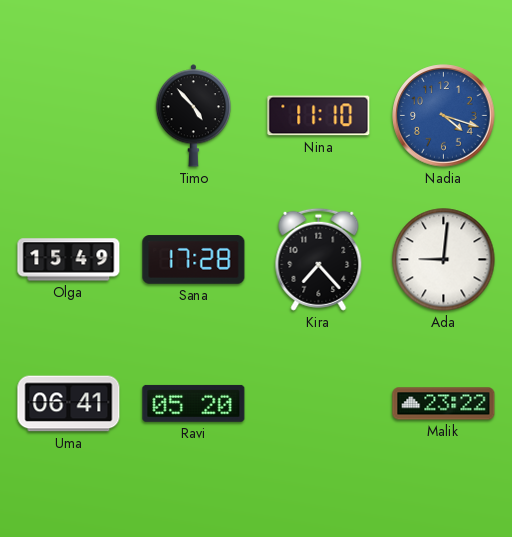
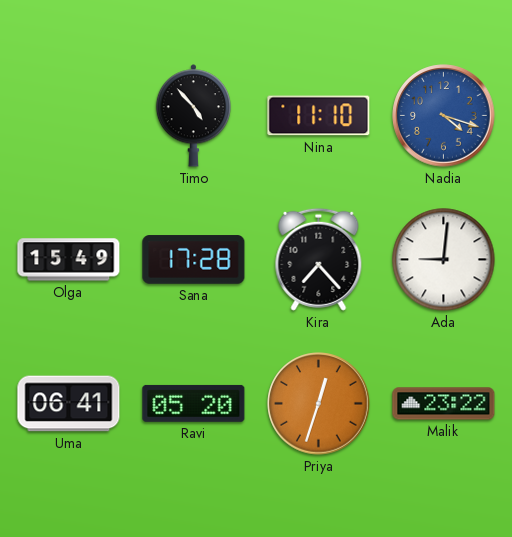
Priya: none -> 12:33 (319, 404)
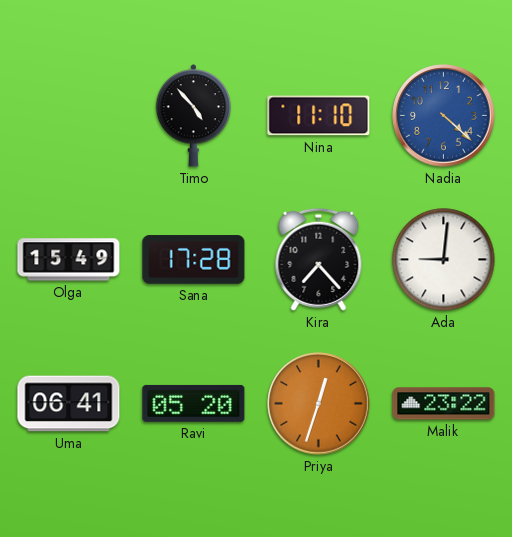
Nadia: 4:18 -> 4:22 (444, 116)
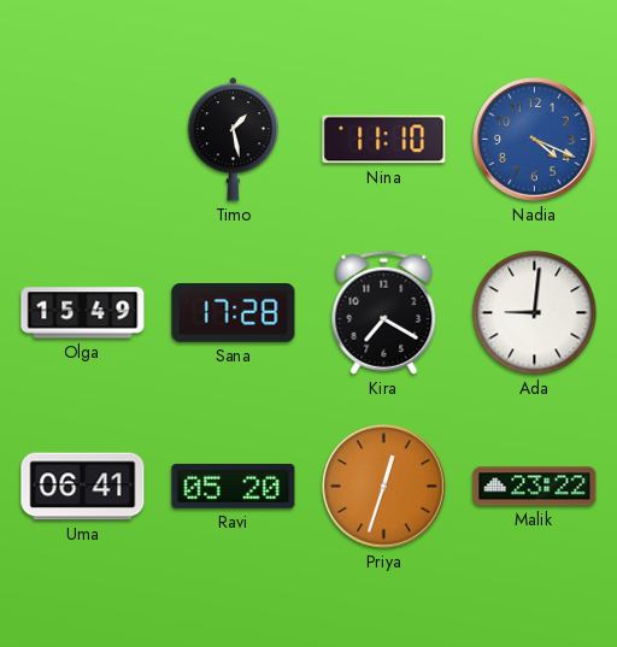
Timo: 4:53 -> 1:28 (233, 140)
Nadia: 4:22 -> 4:19 (535, 140)
Kira: 7:23 -> 7:20 (384, 312)
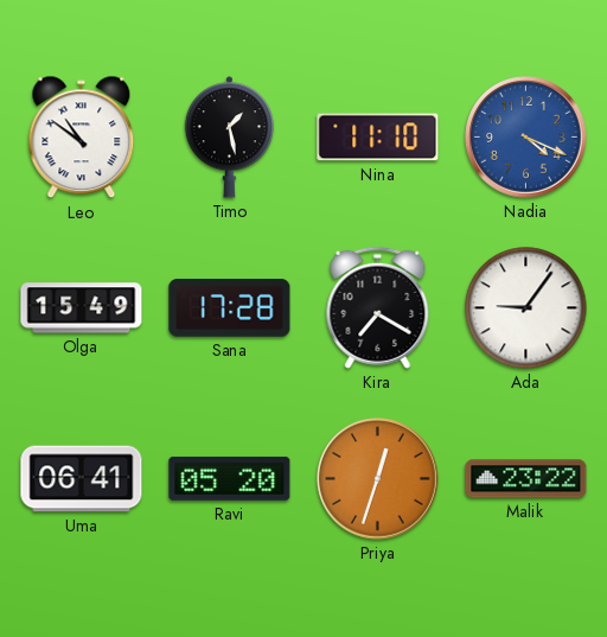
Leo: none -> 10:51 (82, 138)
Ada: 9:01 -> 9:06 (526, 308)
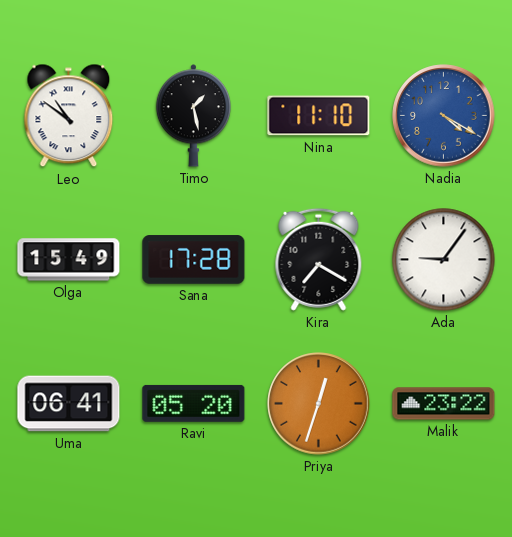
Nadia: 4:19 -> 4:20 (444, 116)
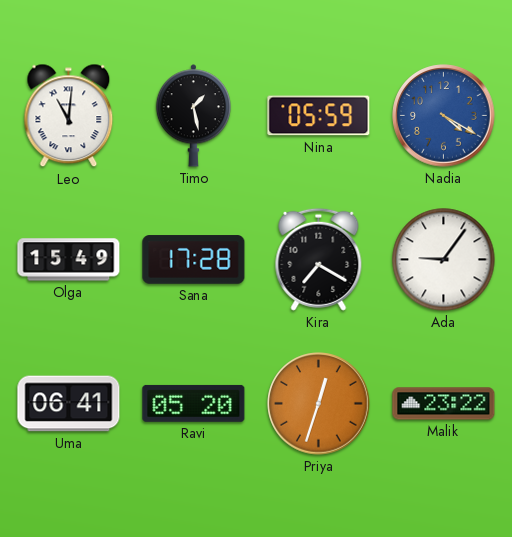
Leo: 10:51 -> 11:01 (69, 116)
Nina: 11:10 -> 05:59 (319, 116)
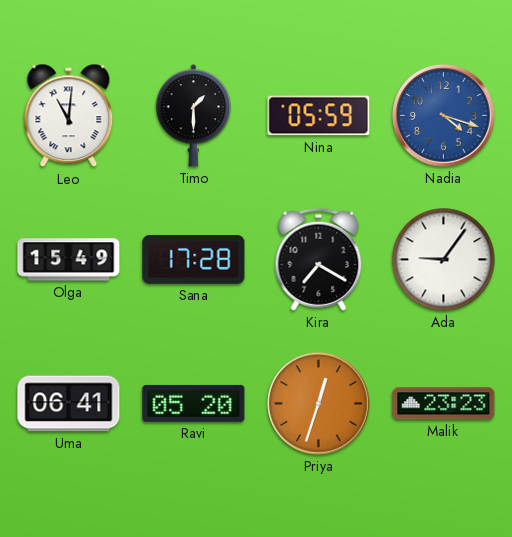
Timo: 1:28 -> 1:30 (193, 116)
Nadia: 4:20 -> 4:18 (444, 116)
Malik: 23:22 -> 23:23 (444, 404)
